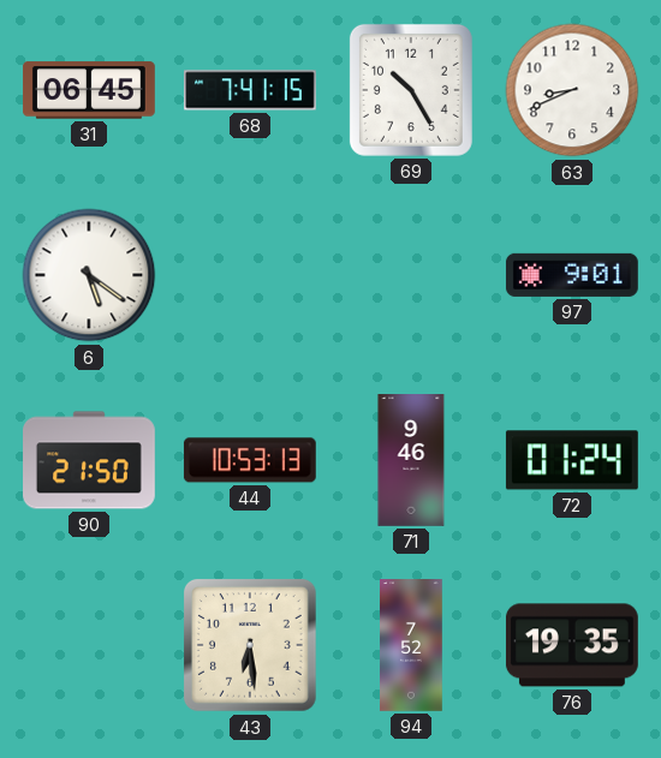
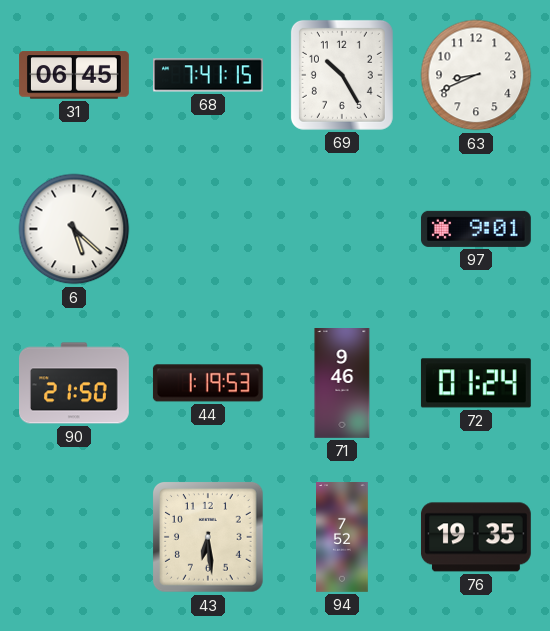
6: 5:21 -> 5:22 (74, 229)
44: 10:53 -> 1:19 (208, 383)
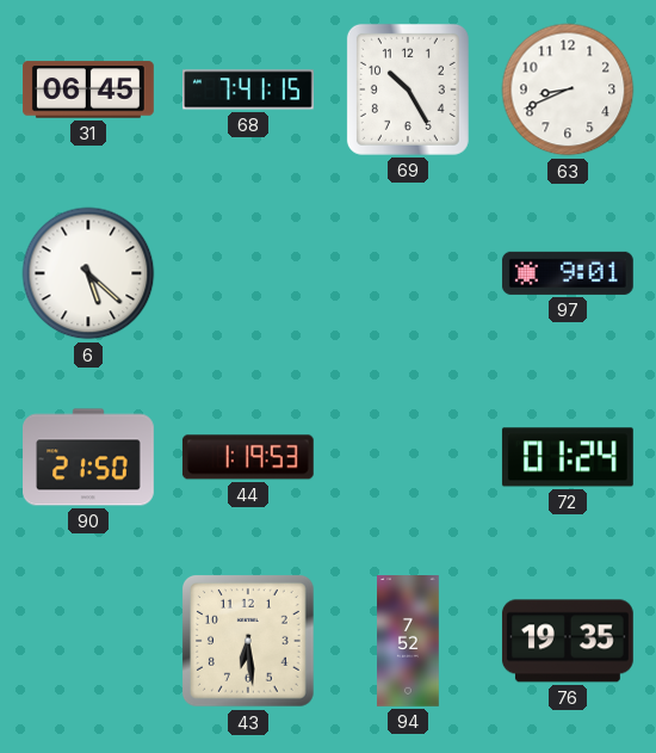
71: 9:46 -> none (342, 384)
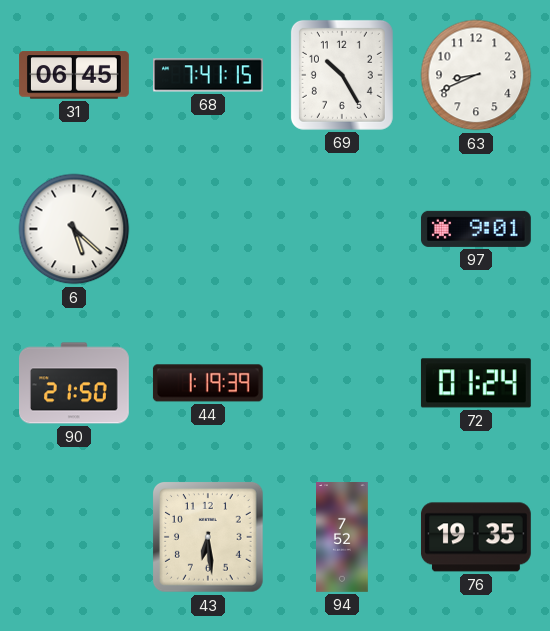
44: 1:19:53 -> 1:19:39 (208, 383)
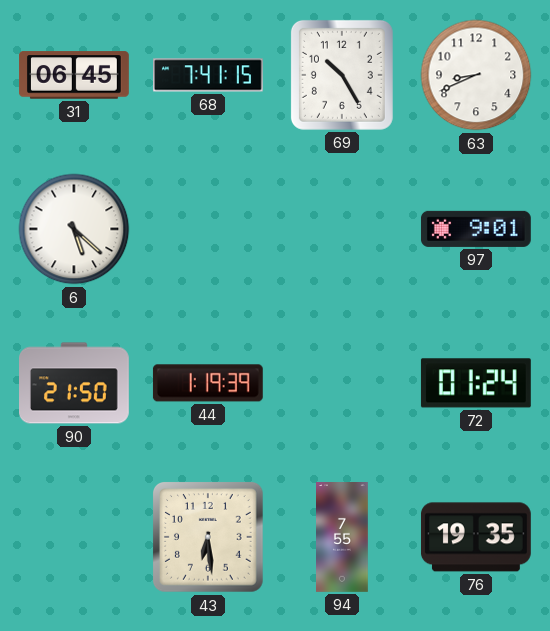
94: 7:52 -> 7:55 (342, 538)
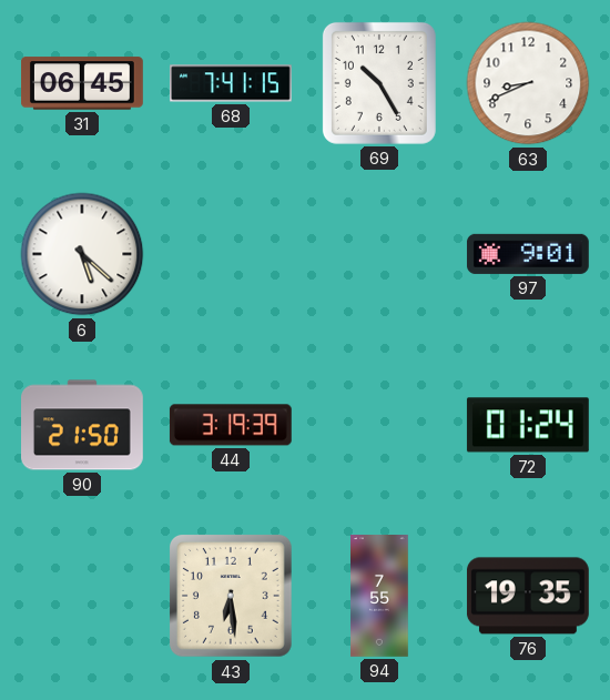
44: 1:19 -> 3:19 (231, 425)
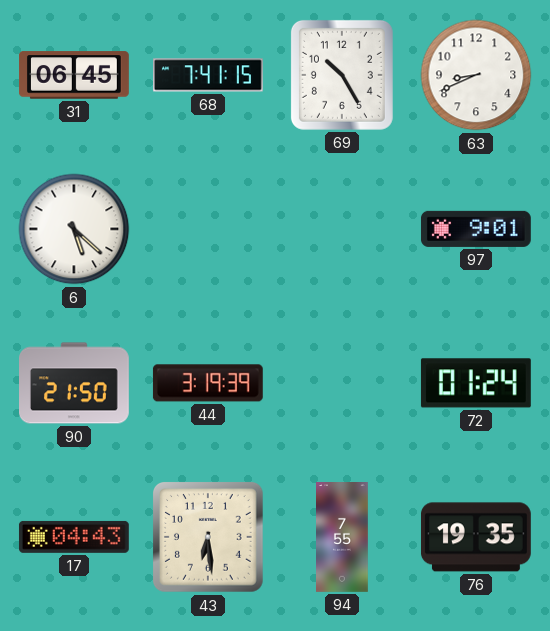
17: none -> 04:43 (74, 537)
